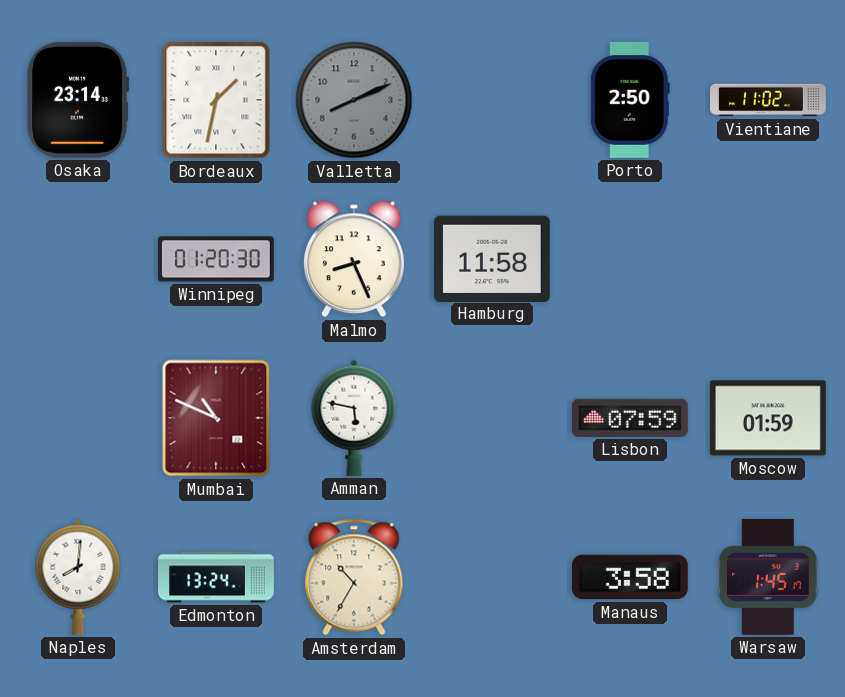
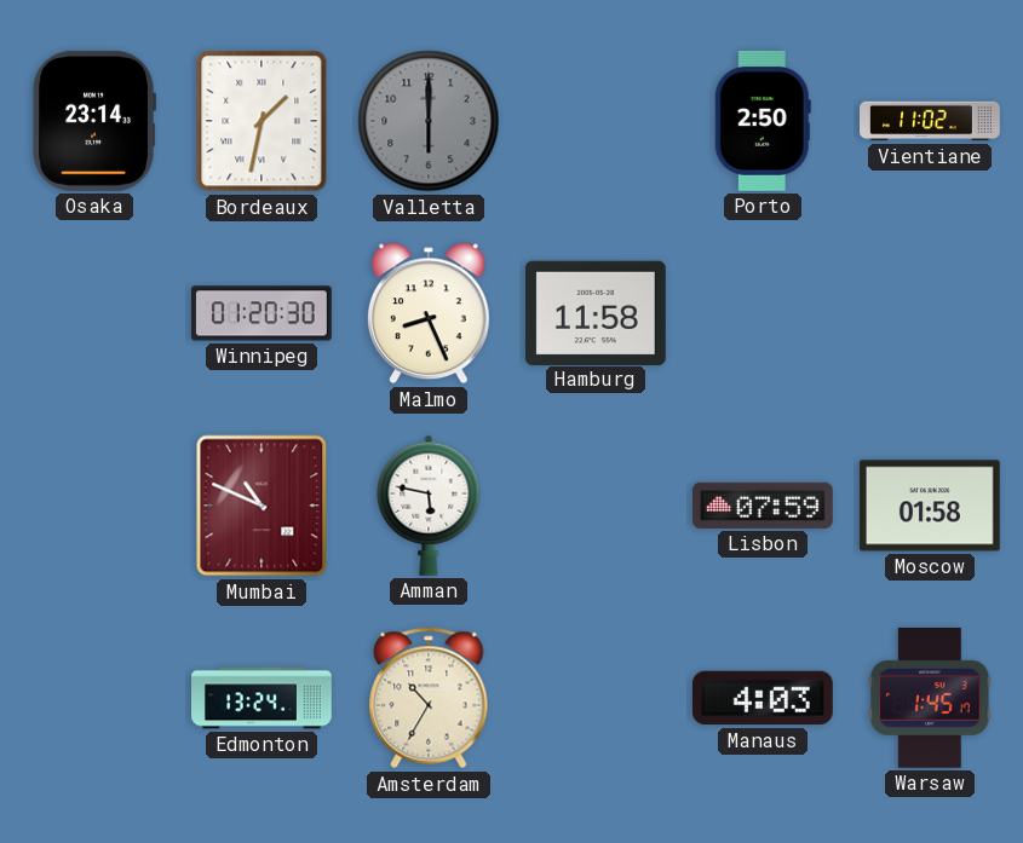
Valletta: 8:11 -> 6:00 (429, 121)
Moscow: 01:59 -> 01:58 (930, 506)
Naples: 8:01 -> none (78, 577)
Manaus: 3:58 -> 4:03 (763, 698)
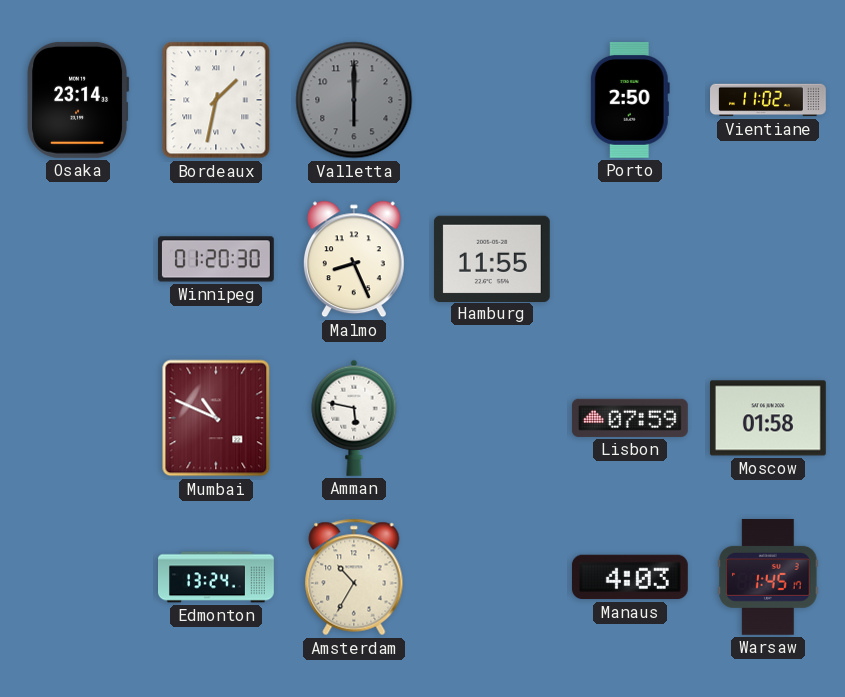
Hamburg: 11:58 -> 11:55 (492, 258)
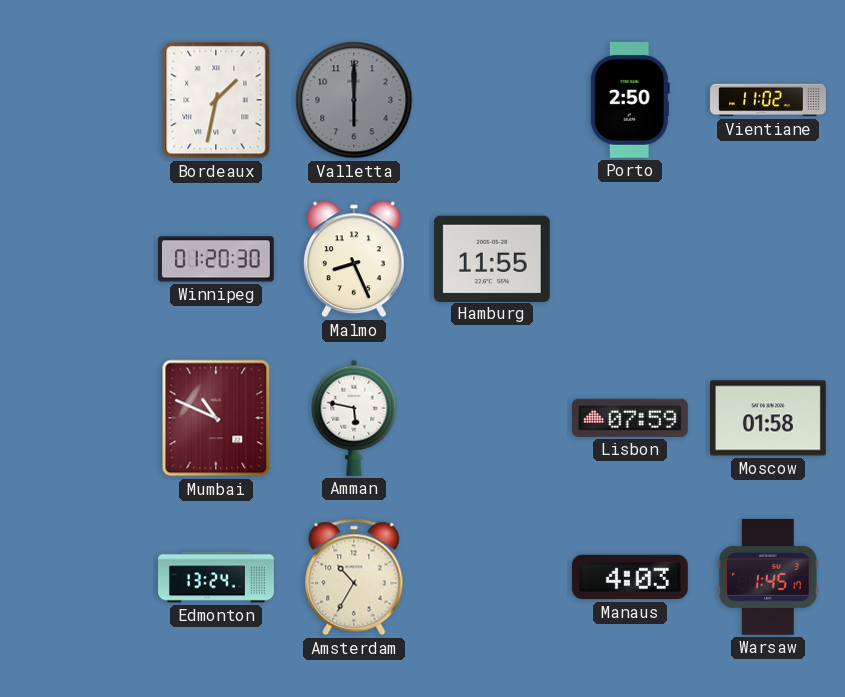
Osaka: 23:14 -> none (78, 100)
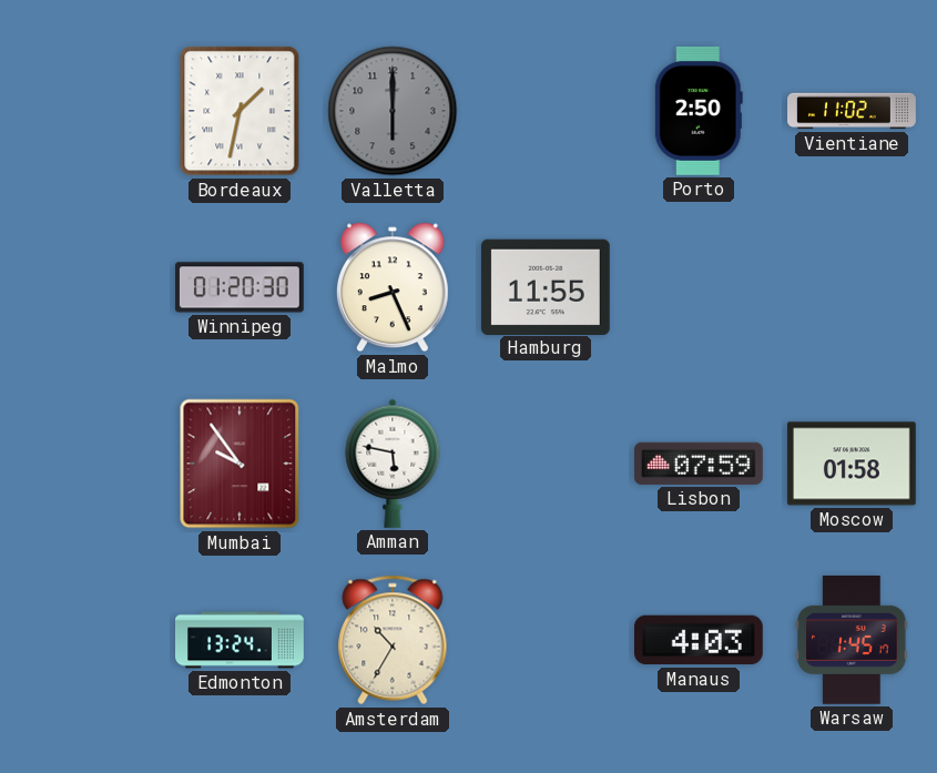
Mumbai: 10:49 -> 9:54 (240, 464)
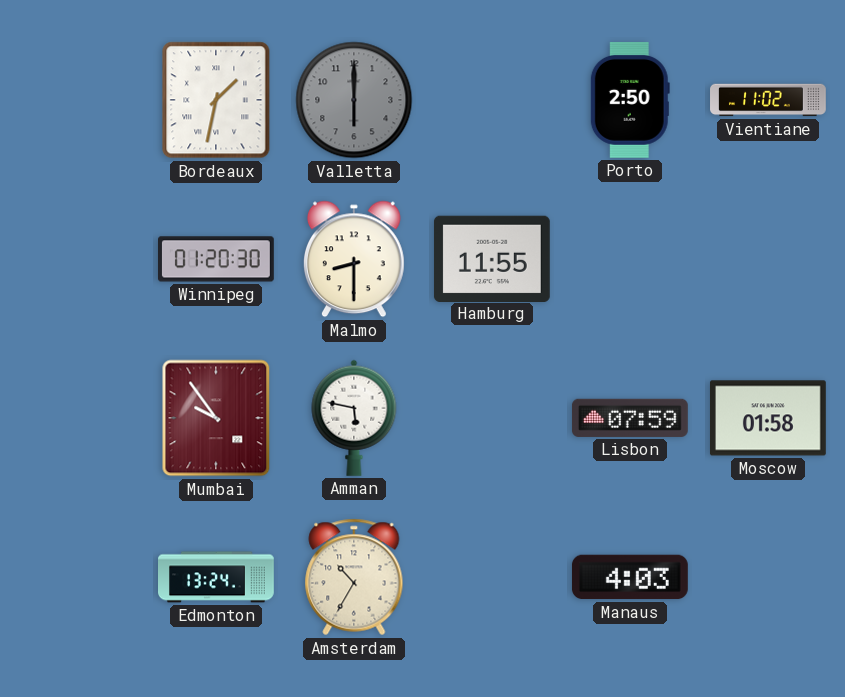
Malmo: 8:26 -> 8:30 (354, 259)
Warsaw: 1:45 -> none (852, 640)
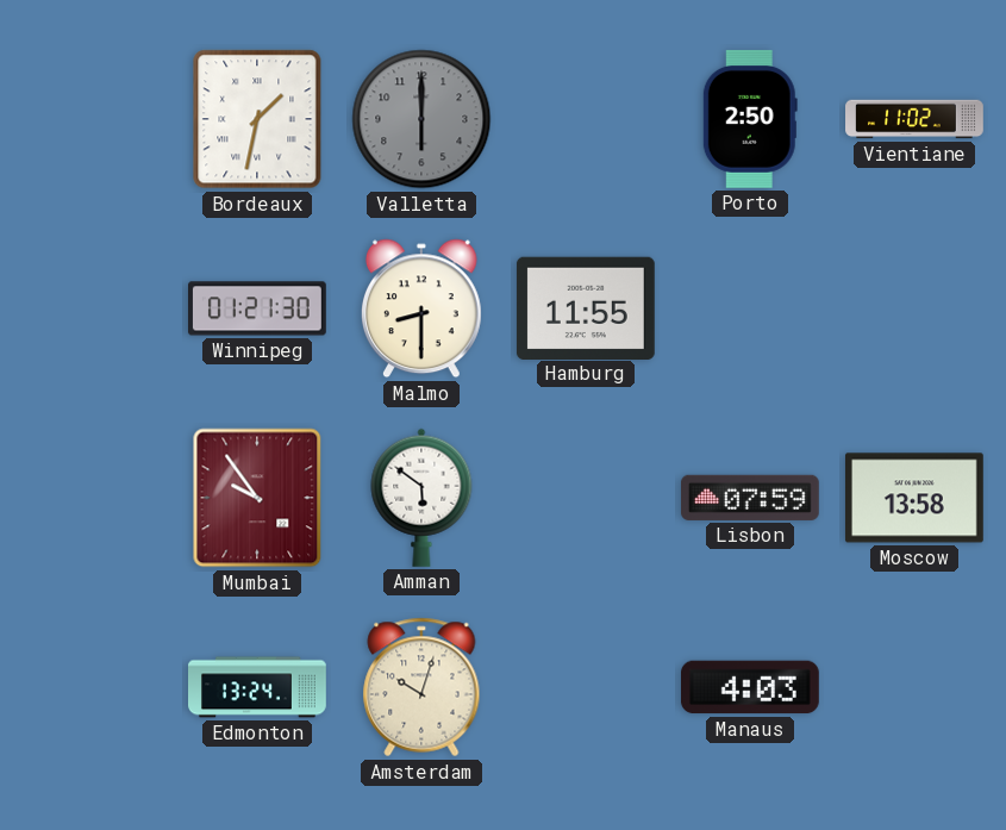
Winnipeg: 01:20 -> 01:21 (258, 308)
Amman: 5:47 -> 5:51 (421, 498)
Moscow: 01:58 -> 13:58 (914, 498)
Amsterdam: 10:35 -> 10:03 (421, 687)
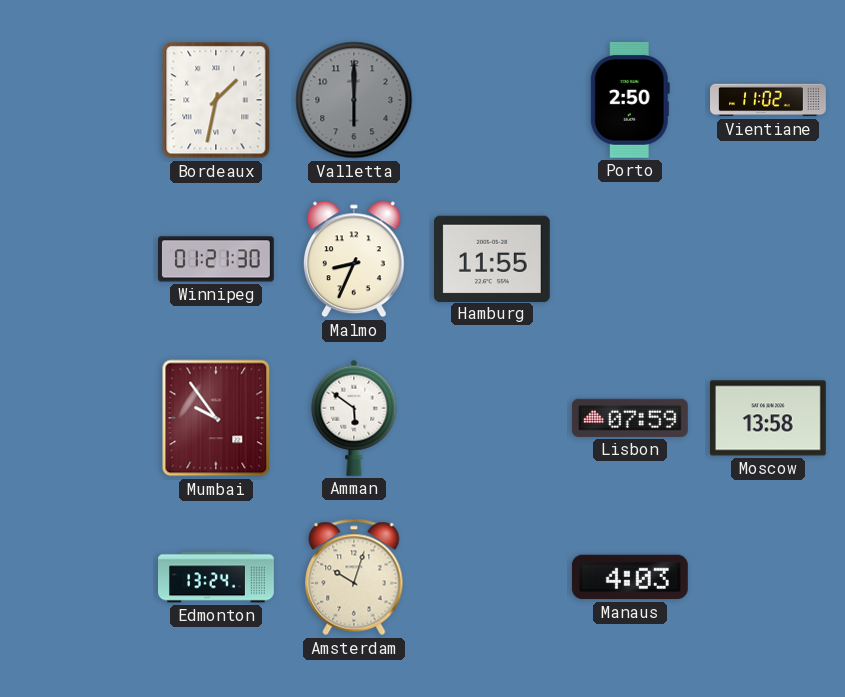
Malmo: 8:30 -> 8:34 (354, 259)
